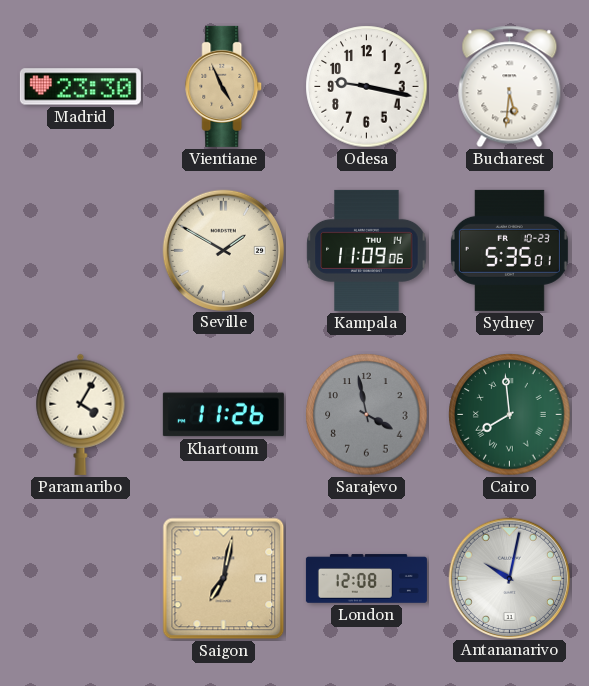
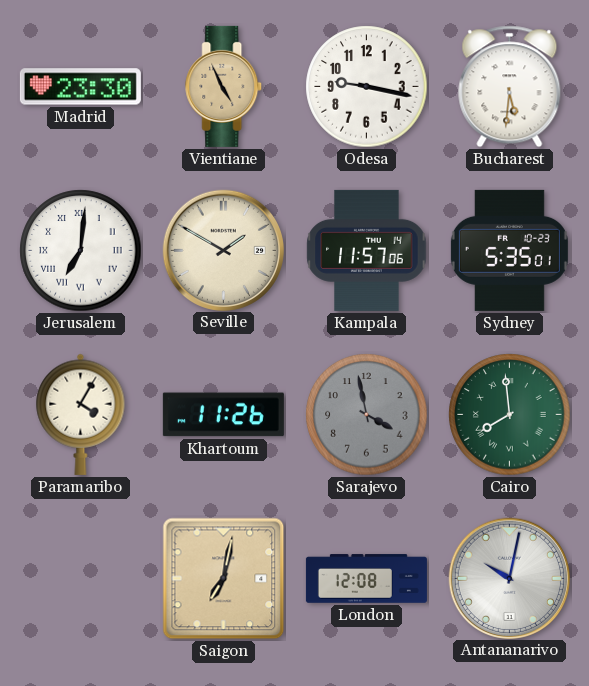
Jerusalem: none -> 7:01 (81, 251)
Kampala: 11:09 -> 11:57 (367, 250)
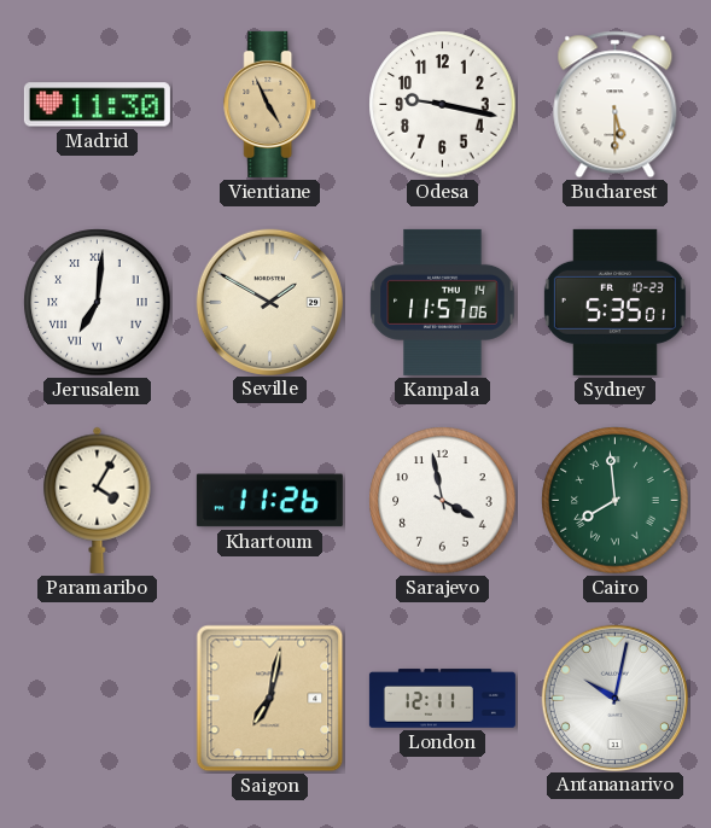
Madrid: 23:30 -> 11:30 (97, 105)
Bucharest: 5:31 -> 5:30 (616, 105)
Sarajevo dial: grey -> white (443, 501)
London: 12:08 -> 12:11 (442, 699)
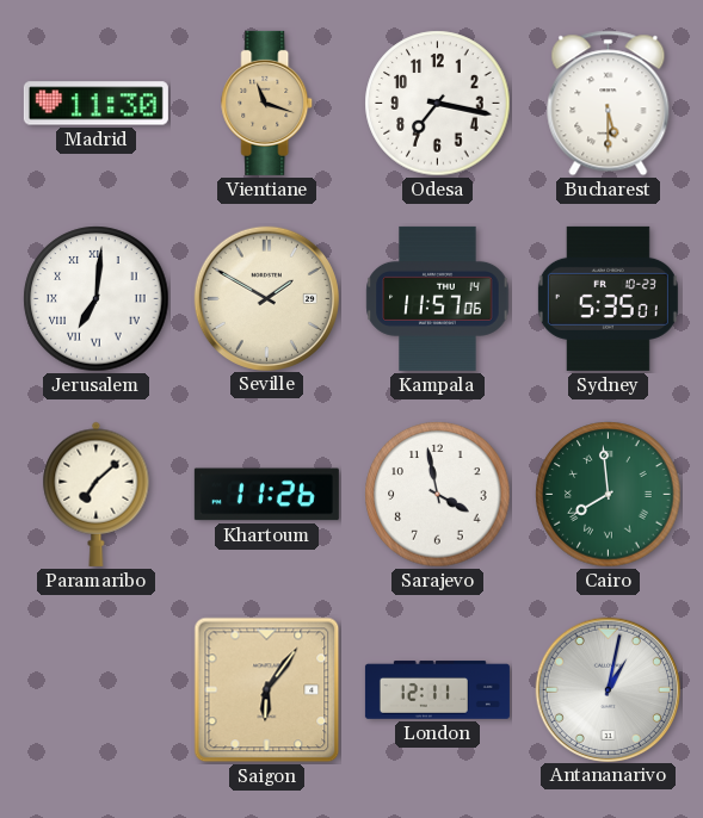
Vientiane: 4:56 -> 11:18 (267, 103)
Odesa: 9:17 -> 7:17 (438, 104)
Paramaribo: 4:05 -> 7:08 (97, 494)
Saigon: 7:02 -> 6:06 (267, 690)
Antananarivo: 10:02 -> 1:02 (608, 689)
